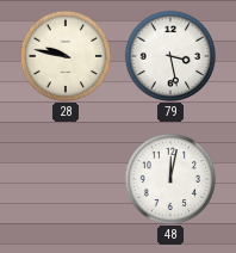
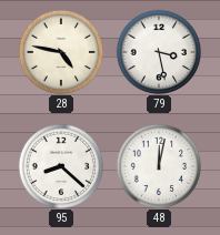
28: 9:47 -> 4:47 (60, 51)
95: none -> 8:22 (60, 165)
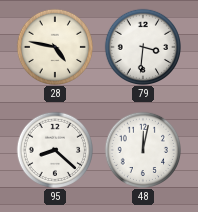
79: 3:28 -> 3:31 (142, 46)
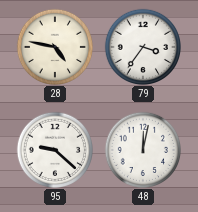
79: 3:31 -> 3:36 (142, 46)
95: 8:22 -> 9:22 (54, 149)
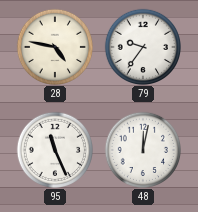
79: 3:36 -> 9:36 (142, 46)
95: 9:22 -> 11:26 (54, 149)
